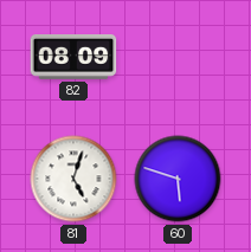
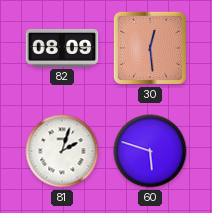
30: none -> 12:29 (150, 48)
81: 5:03 -> 2:03 (62, 151)
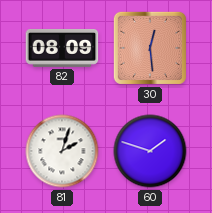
60: 5:48 -> 1:48 (150, 151)
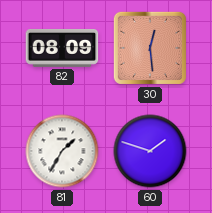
81: 2:03 -> 1:35 (62, 151)
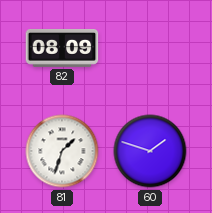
30: 12:29 -> none (150, 48)
81: 1:35 -> 1:33 (62, 151)
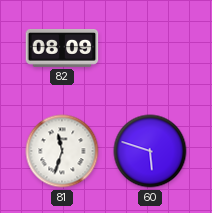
81: 1:33 -> 11:33 (62, 151)
60: 1:48 -> 5:48 (150, 151)
